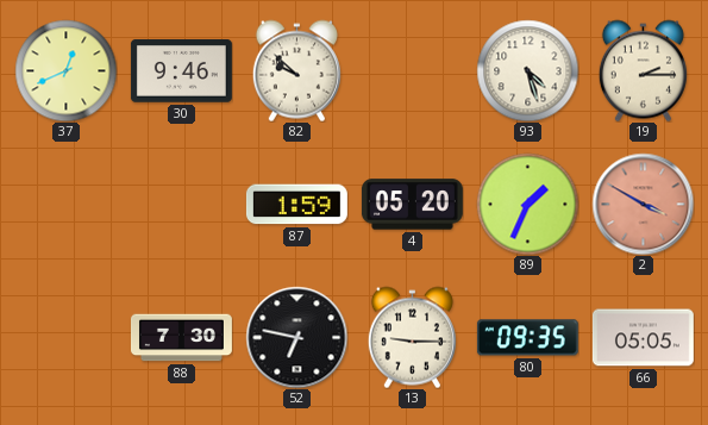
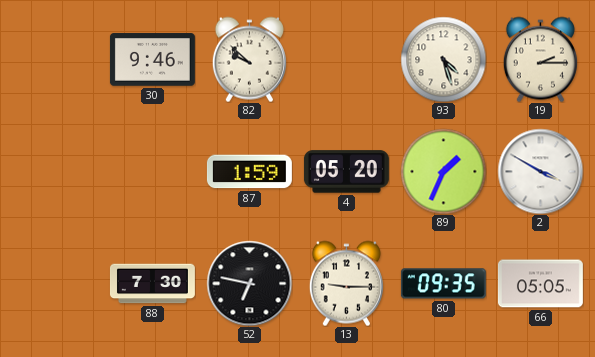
37: 12:41 -> none (65, 70)
2 dial: salmon -> white (540, 171)
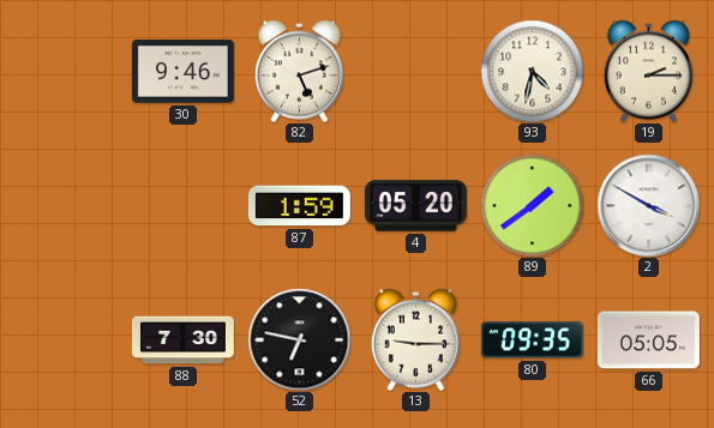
82: 9:52 -> 5:12 (299, 71)
93: 4:27 -> 4:32 (532, 71)
89: 1:34 -> 1:39 (532, 205)
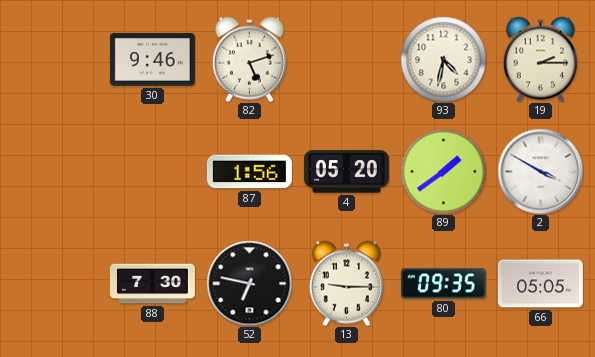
87: 1:59 -> 1:56 (249, 172)
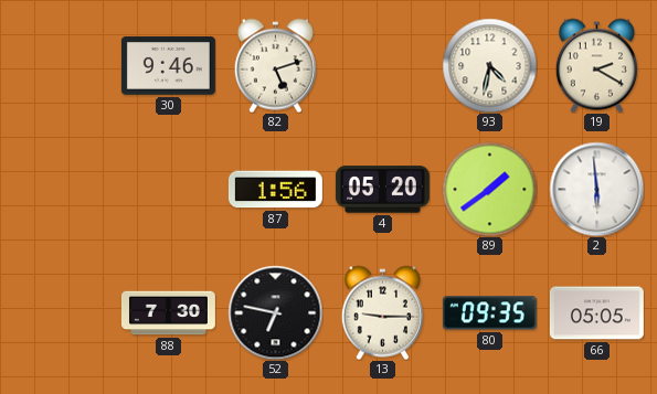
19: 2:15 -> 2:20 (596, 65)
2: 3:50 -> 5:59 (596, 189)
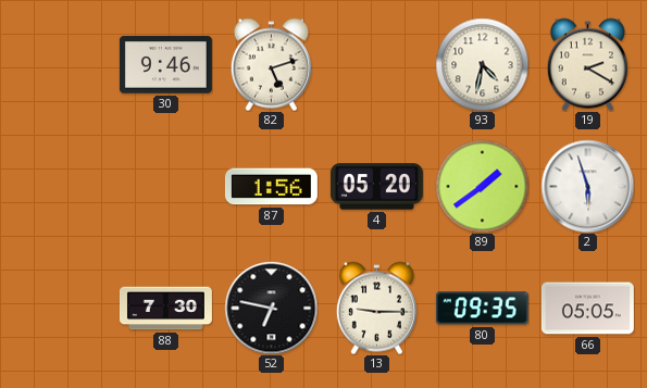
2: 5:59 -> 5:57 (587, 186)
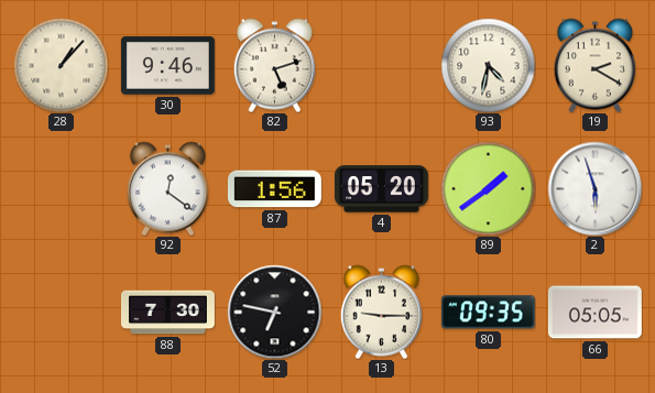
28: none -> 1:07 (61, 65)
92: none -> 12:21 (167, 188)
